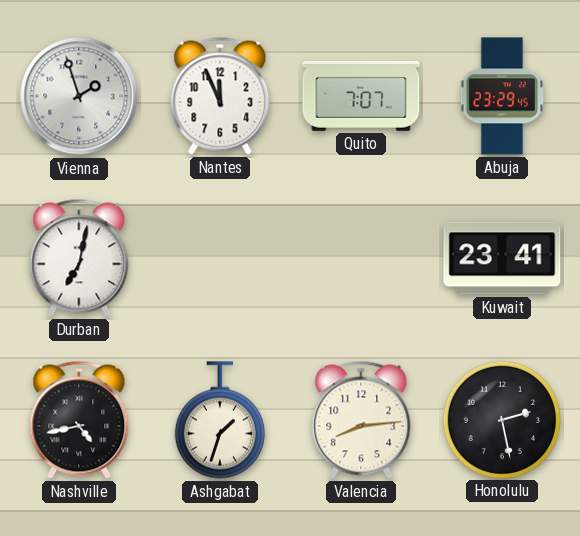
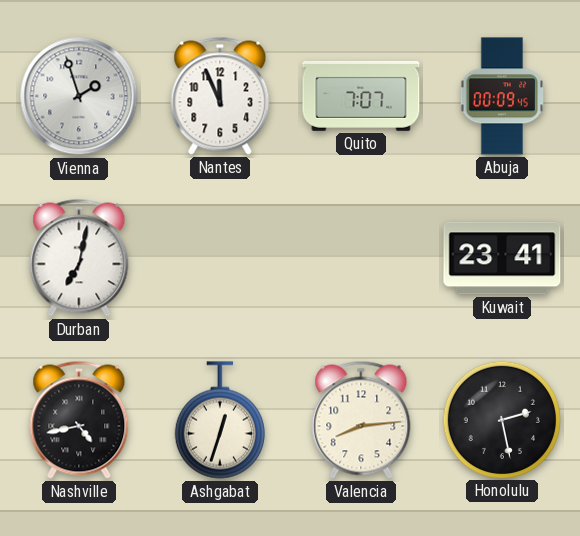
Abuja: 23:29 -> 00:09 (501, 96)
Ashgabat: 1:33 -> 12:33 (220, 420)
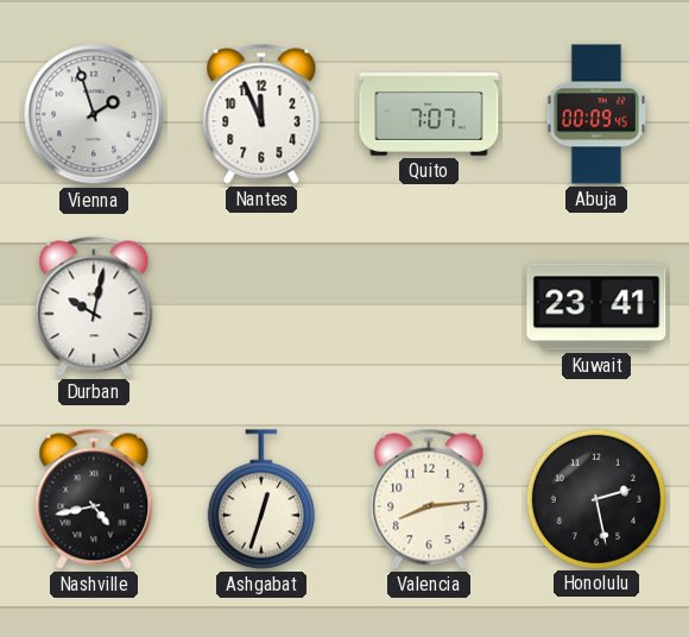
Durban: 7:02 -> 10:02 (94, 307)
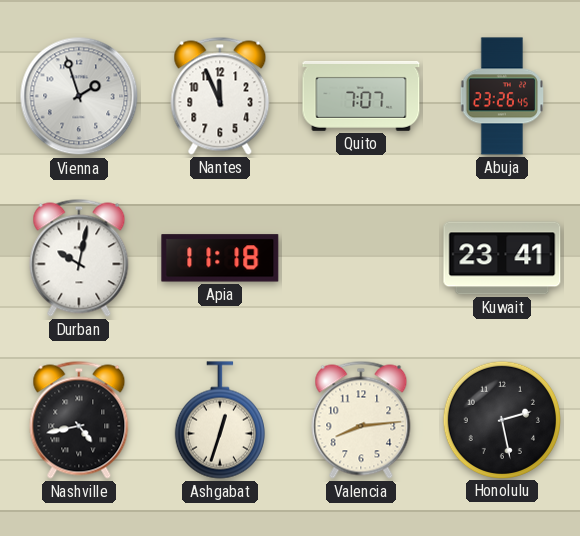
Abuja: 00:09 -> 23:26 (501, 96)
Apia: none -> 11:18 (220, 258)
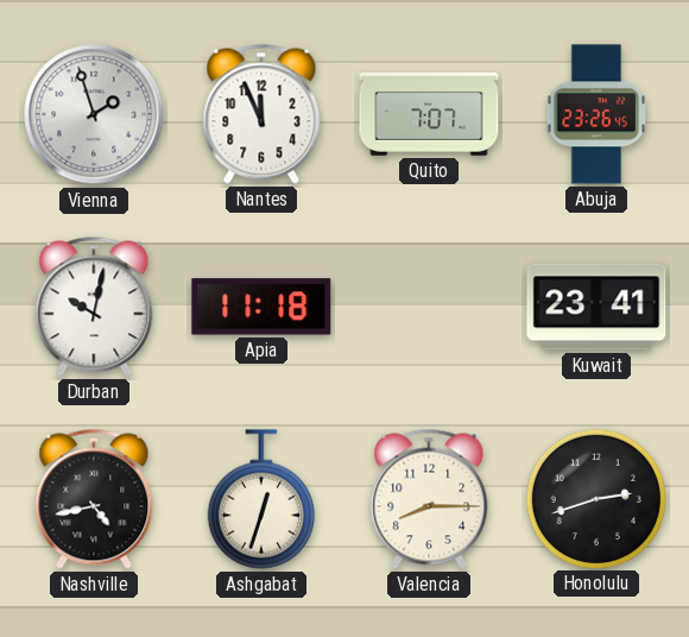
Valencia: 8:14 -> 8:15 (429, 499)
Honolulu: 2:28 -> 2:42 (595, 498)
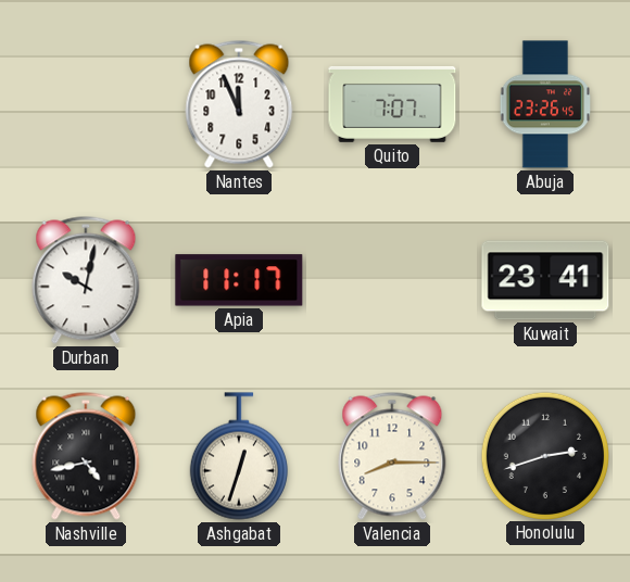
Vienna: 1:57 -> none (94, 114)
Apia: 11:18 -> 11:17 (239, 280)
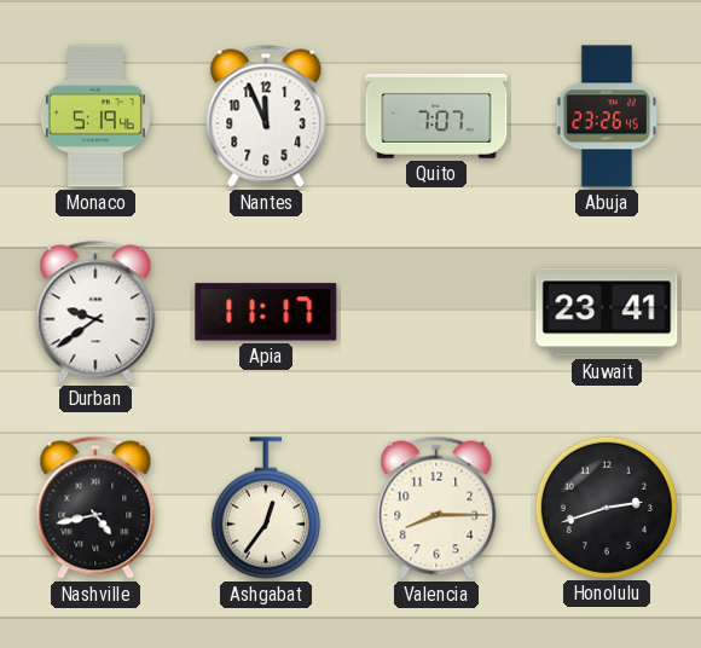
Monaco: none -> 5:19 (95, 116)
Durban: 10:02 -> 9:39 (95, 312)
Ashgabat: 12:33 -> 12:36 (266, 508)
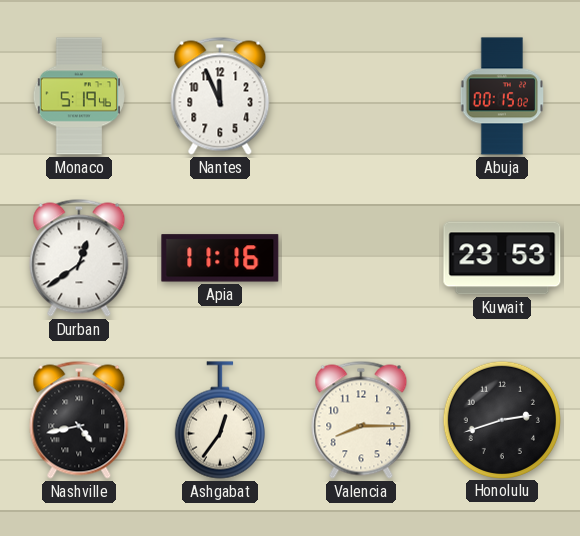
Quito: 7:07 -> none (436, 116)
Abuja: 23:26 -> 00:15 (501, 96)
Durban: 9:39 -> 12:39 (79, 258)
Apia: 11:17 -> 11:16 (220, 258)
Kuwait: 23:41 -> 23:53 (502, 258)
